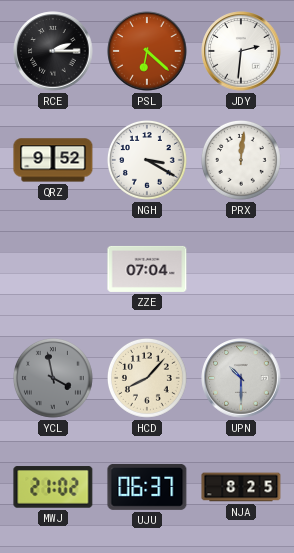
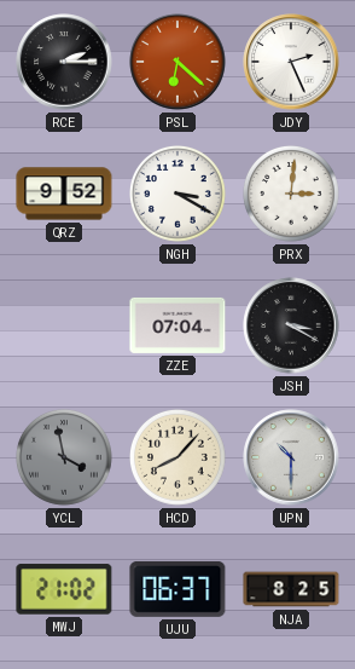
JDY: 2:31 -> 2:26 (291, 62)
PRX: 12:01 -> 3:01 (292, 195)
JSH: none -> 3:20 (291, 325)
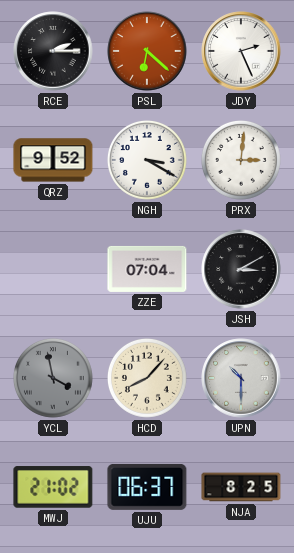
JSH: 3:20 -> 3:10 (241, 269)
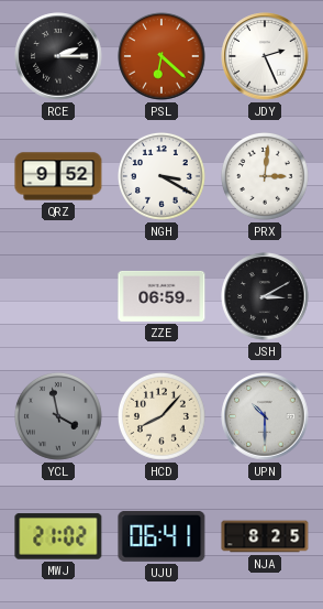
ZZE: 07:04 -> 06:59 (161, 296)
UJU: 06:37 -> 06:41 (161, 536)
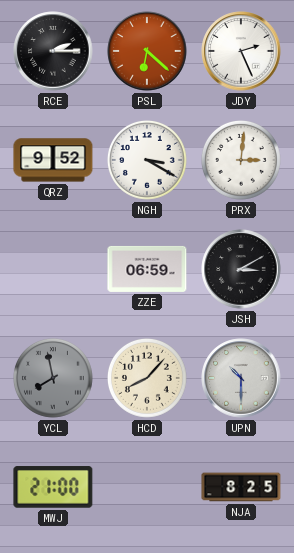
YCL: 3:58 -> 7:58 (54, 379)
MWJ: 21:02 -> 21:00 (53, 487)
UJU: 06:41 -> none (161, 536)
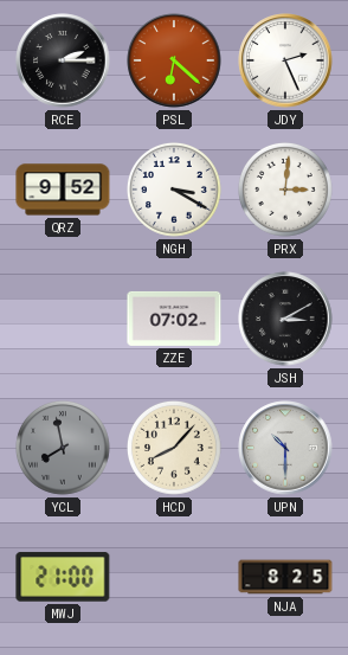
ZZE: 06:59 -> 07:02 (174, 319)
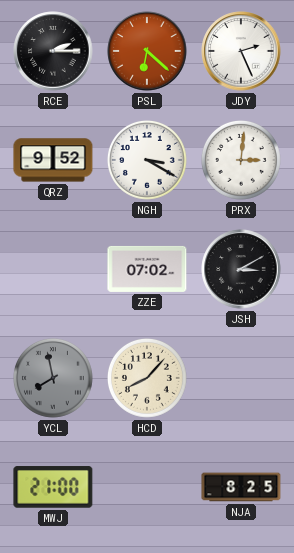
UPN: 10:30 -> none (285, 448)
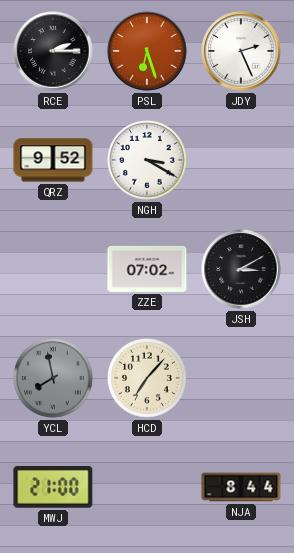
PSL: 6:22 -> 6:27 (147, 51)
PRX: 3:01 -> none (242, 161)
HCD: 8:07 -> 7:07 (148, 379)
NJA: 8:25 -> 8:44 (241, 487)
